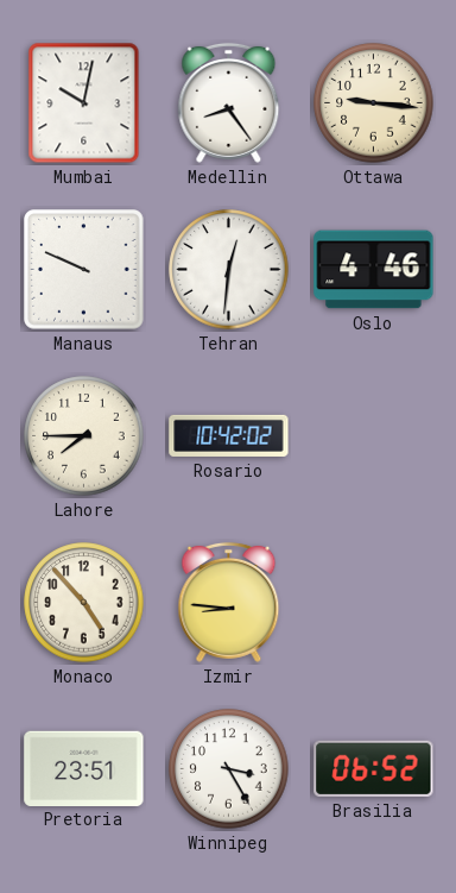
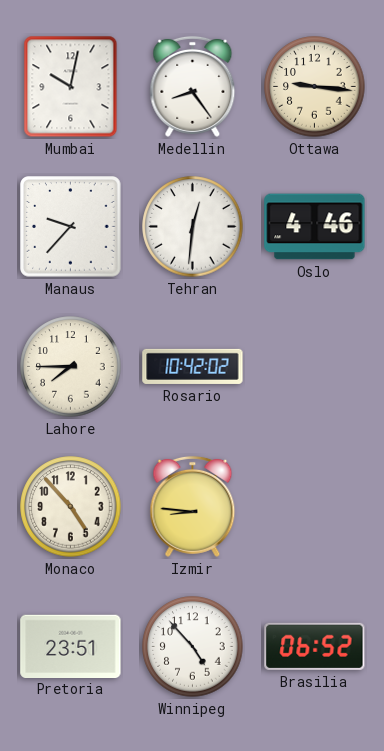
Manaus: 9:49 -> 9:37 (71, 227)
Winnipeg: 3:25 -> 4:53 (193, 647)
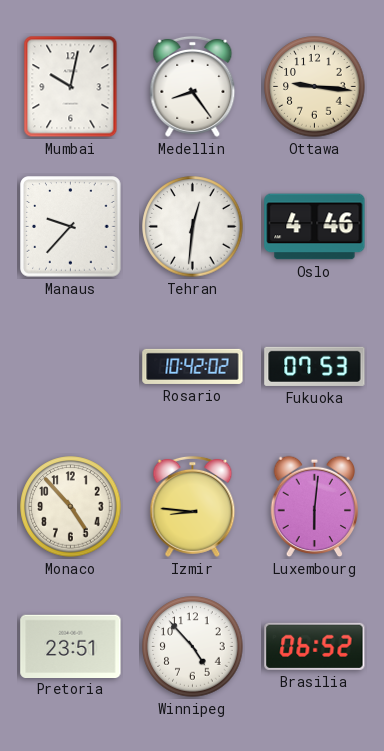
Lahore: 7:45 -> none (71, 367)
Fukuoka: none -> 07:53 (315, 366)
Luxembourg: none -> 6:01 (315, 507)
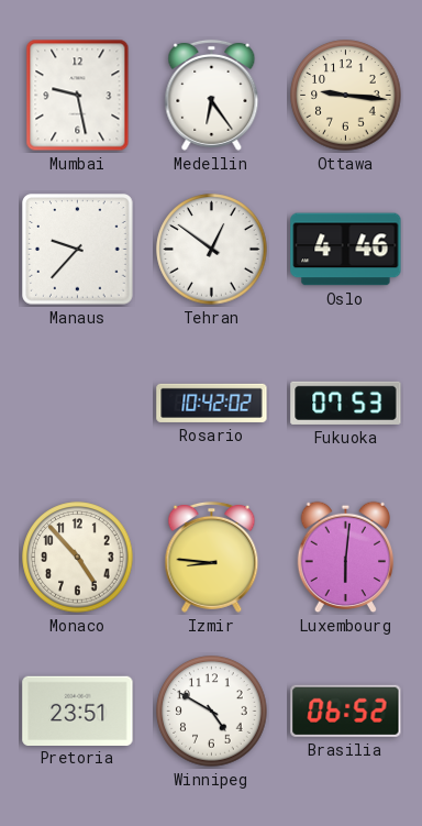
Mumbai: 10:02 -> 9:28 (78, 96)
Medellin: 8:24 -> 6:24 (212, 95)
Tehran: 12:31 -> 12:51 (212, 250)
Winnipeg: 4:53 -> 4:50 (212, 712)
